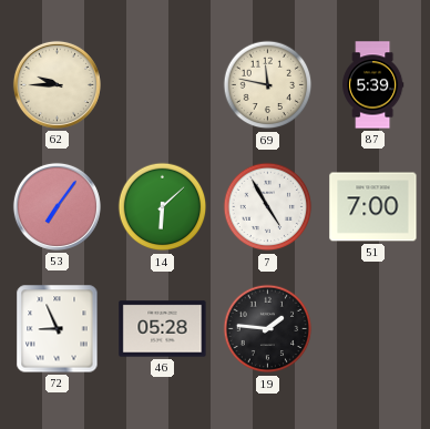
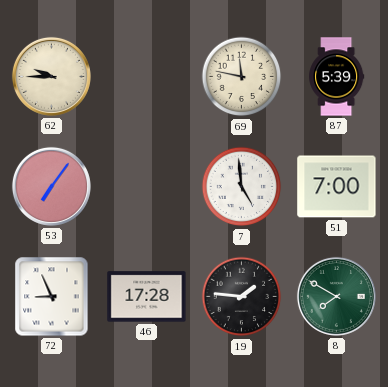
14: 6:08 -> none (163, 207)
7: 4:55 -> 4:59 (242, 187)
46: 05:28 -> 17:28 (147, 297)
8: none -> 7:50 (336, 296)
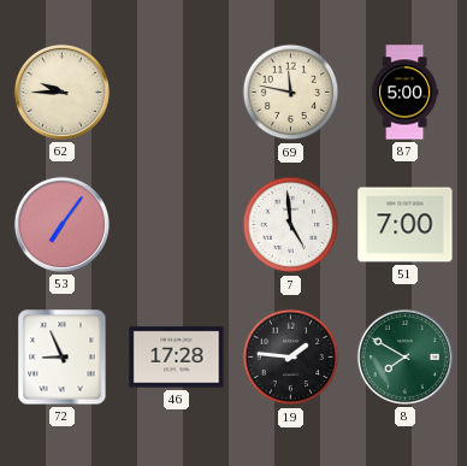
87: 5:39 -> 5:00 (406, 93)
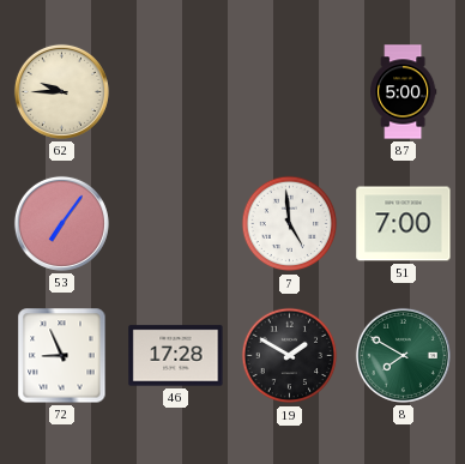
69: 11:47 -> none (291, 93)
19: 1:46 -> 1:50 (290, 356)
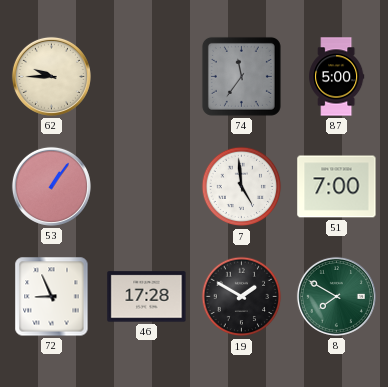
74: none -> 11:36 (241, 76)
53: 7:06 -> 1:06 (51, 186)
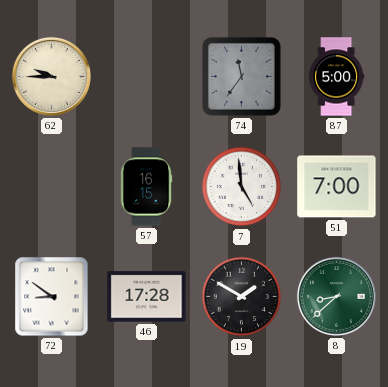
53: 1:06 -> none (51, 186)
57: none -> 16:15 (146, 187)
72: 8:56 -> 8:51 (52, 297)
8: 7:50 -> 8:38 (336, 296)
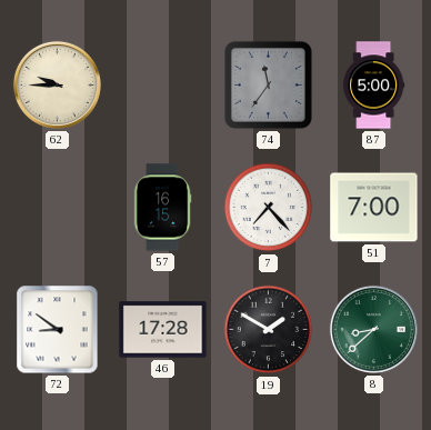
7: 4:59 -> 7:23 (269, 208)
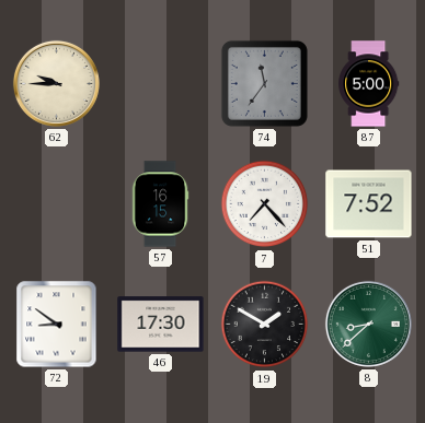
51: 7:00 -> 7:52 (369, 204)
46: 17:28 -> 17:30 (161, 325)
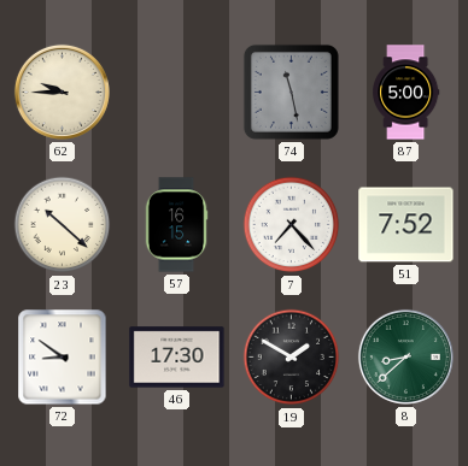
74: 11:36 -> 11:28 (291, 92)
23: none -> 10:22 (63, 225)
